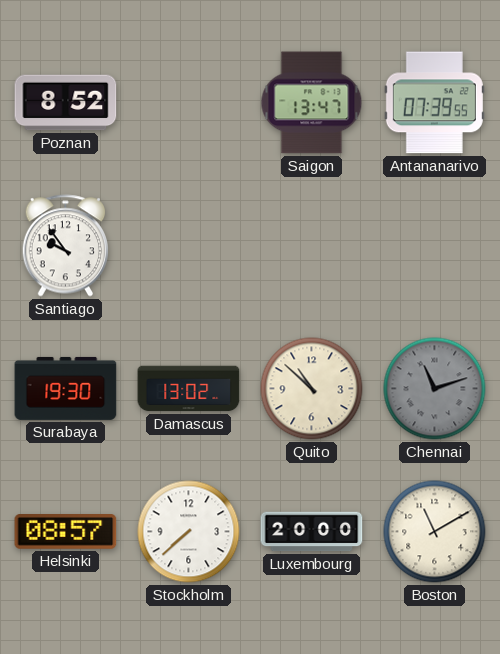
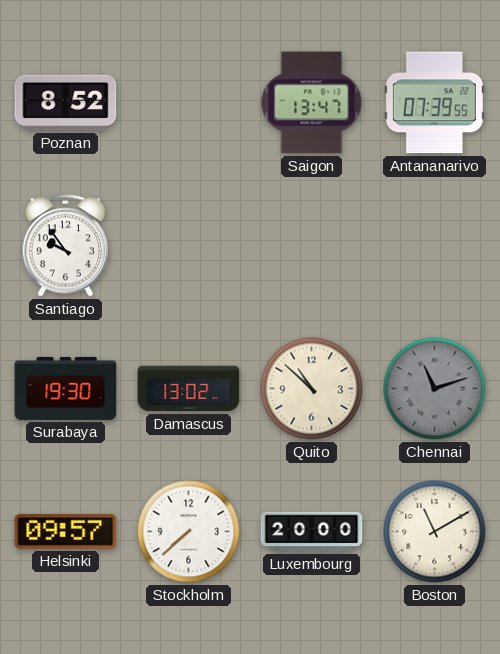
Helsinki: 08:57 -> 09:57 (66, 532)
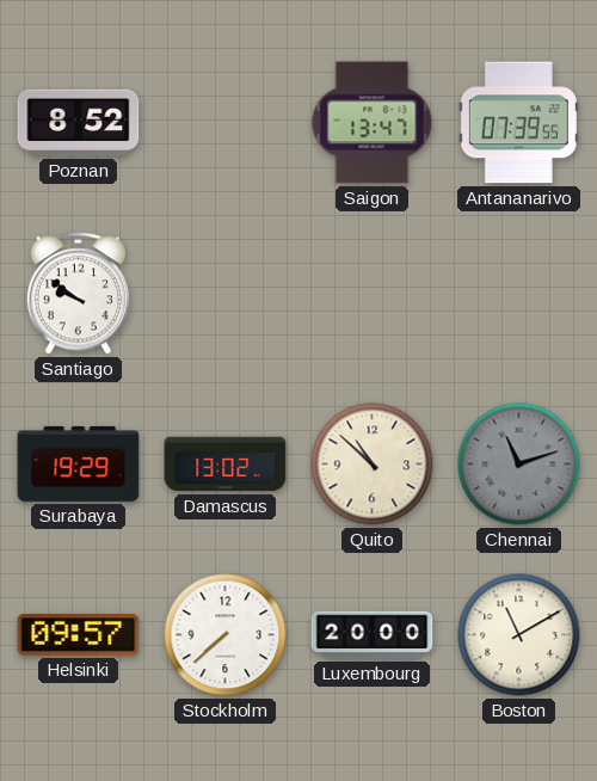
Santiago: 9:54 -> 9:51 (78, 294)
Surabaya: 19:30 -> 19:29 (79, 463)
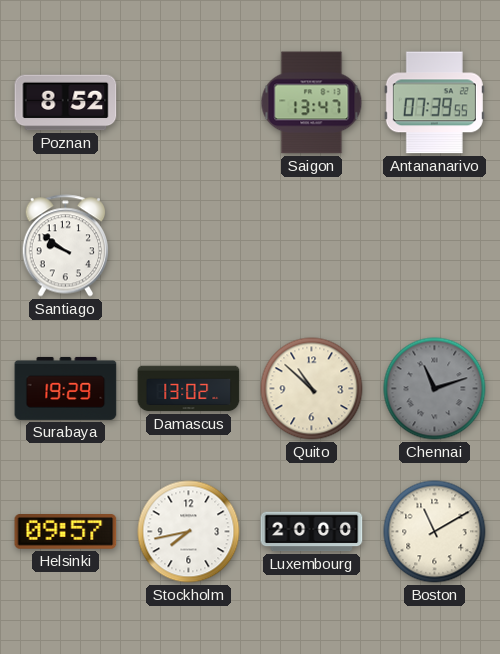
Stockholm: 7:38 -> 7:43 (189, 532)
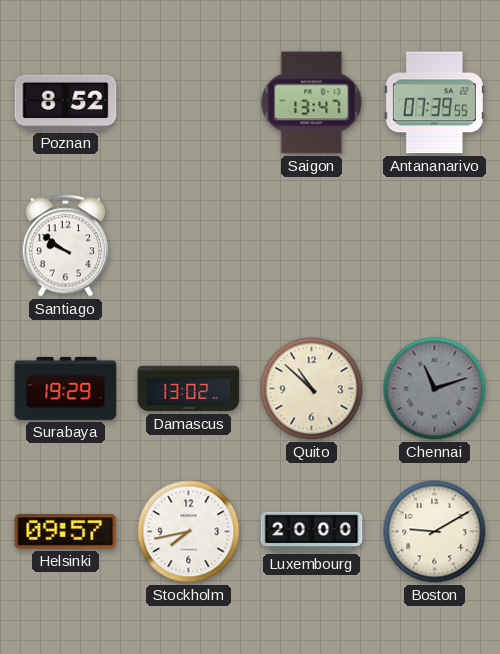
Boston: 11:10 -> 9:10 (435, 532)
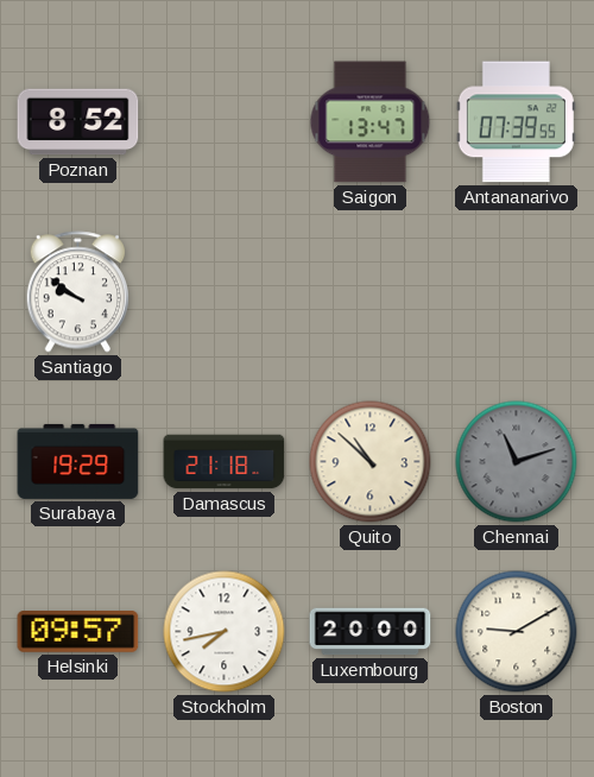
Damascus: 13:02 -> 21:18 (225, 462)
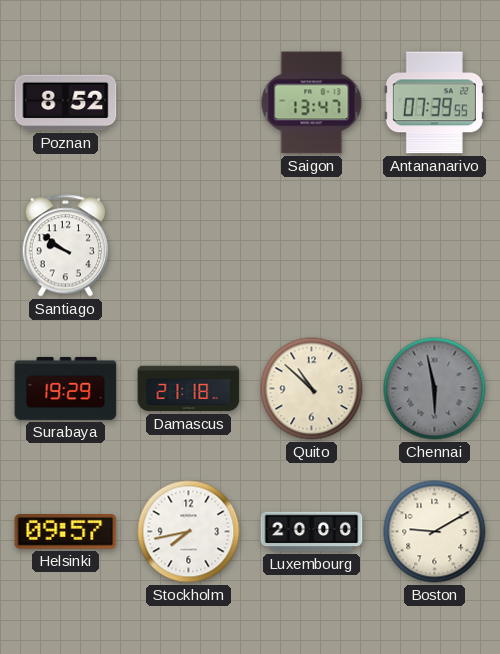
Chennai: 11:12 -> 5:58 (435, 389)
